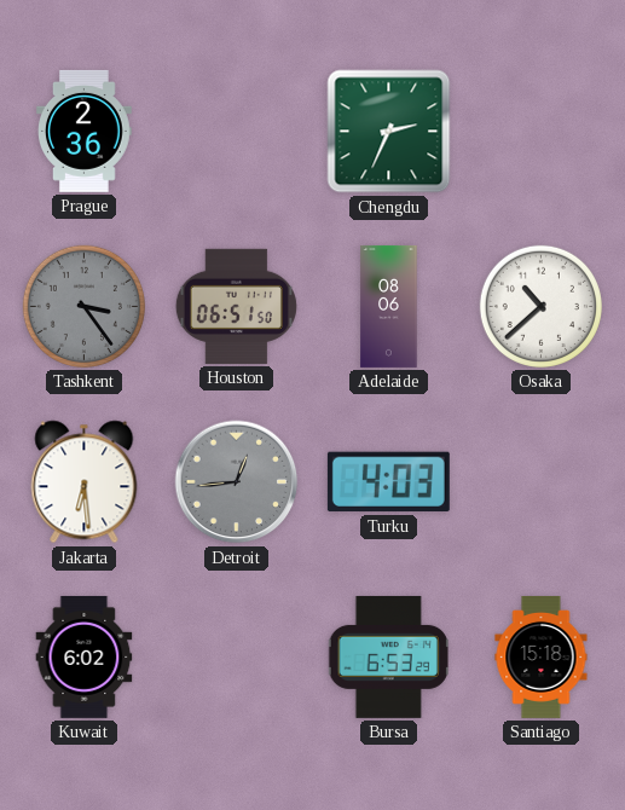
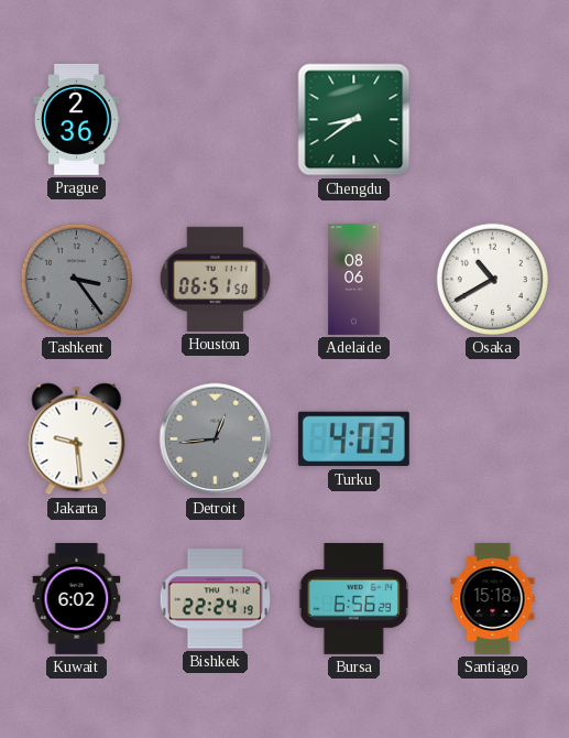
Chengdu: 2:34 -> 8:39 (354, 120)
Osaka: 10:38 -> 10:40 (492, 279)
Jakarta: 6:29 -> 9:29 (77, 439)
Bishkek: none -> 22:24 (216, 599)
Bursa: 6:53 -> 6:56 (353, 598)
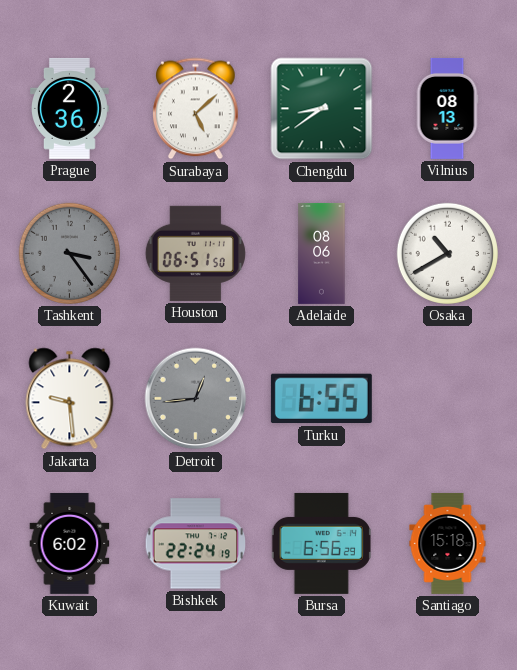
Surabaya: none -> 5:08 (196, 109)
Vilnius: none -> 08:13 (447, 108)
Turku: 4:03 -> 6:55 (321, 399)
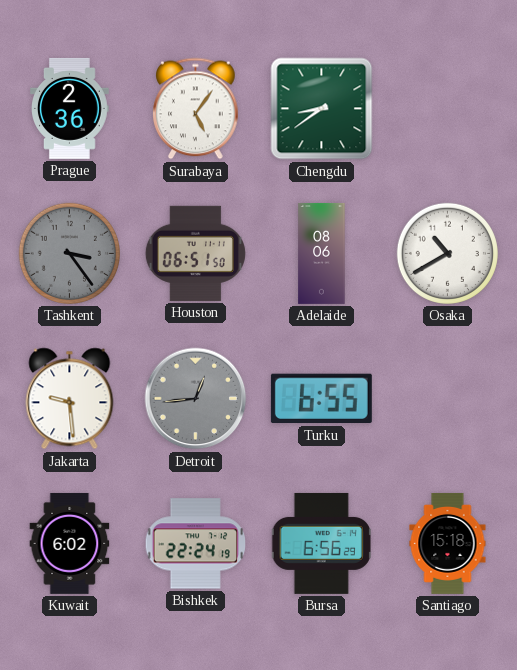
Surabaya: 5:08 -> 5:06 (196, 109)
Vilnius: 08:13 -> none (447, 108)
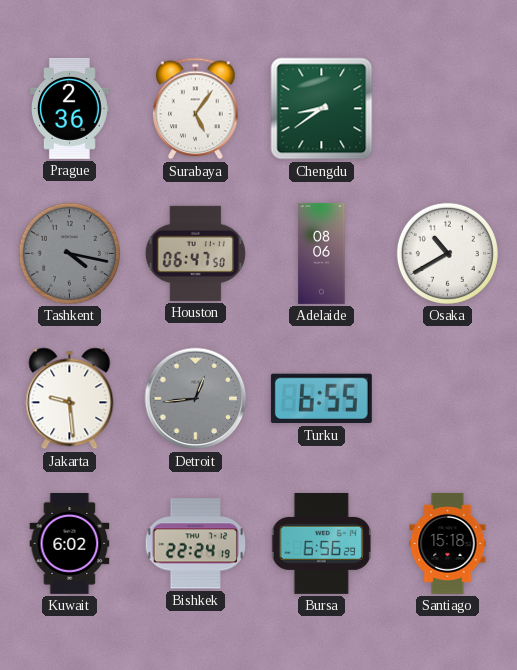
Tashkent: 3:24 -> 4:17 (69, 253)
Houston: 06:51 -> 06:47 (195, 253)
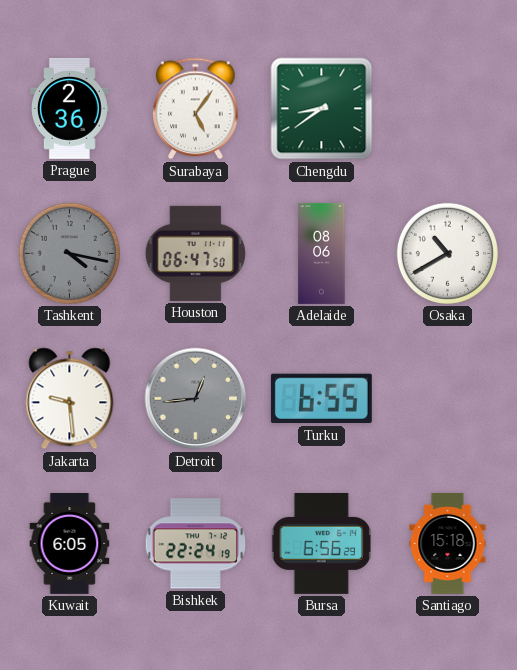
Kuwait: 6:02 -> 6:05 (70, 543)
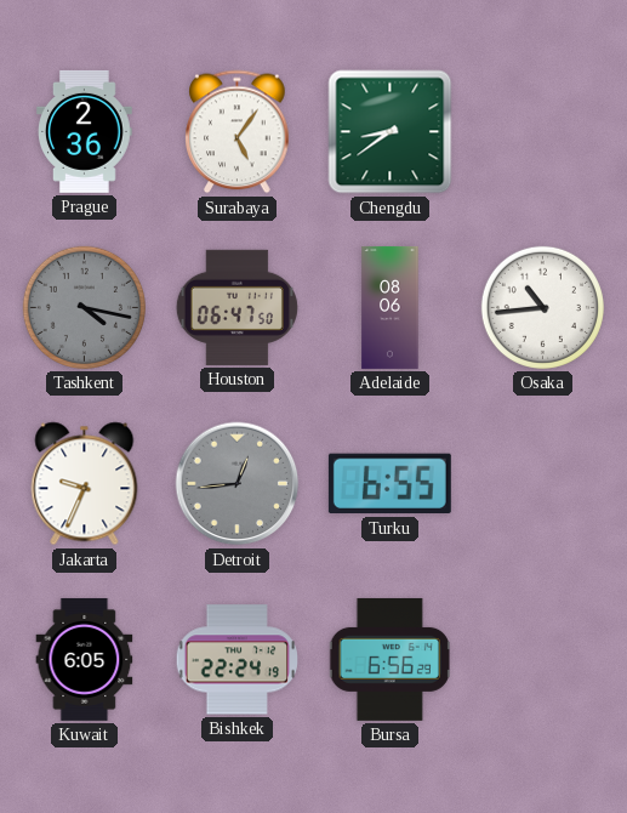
Osaka: 10:40 -> 10:44 (542, 307)
Jakarta: 9:29 -> 9:34 (85, 484)
Santiago: 15:18 -> none (448, 543)
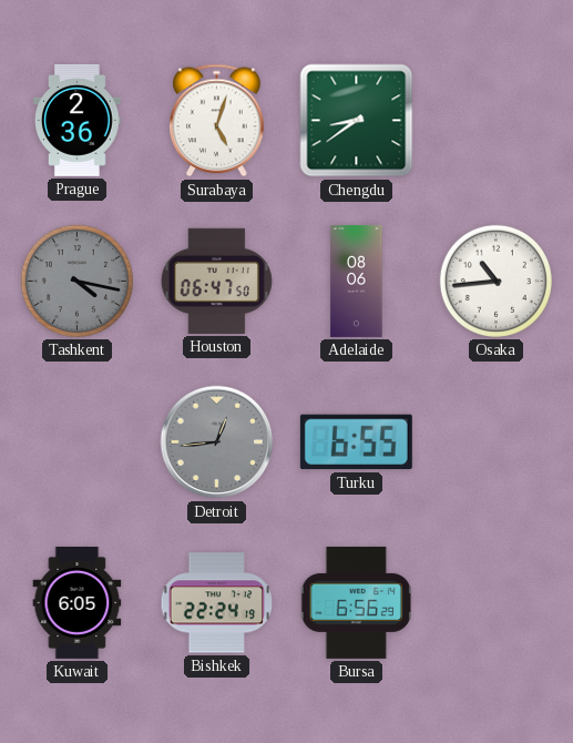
Surabaya: 5:06 -> 5:03 (217, 121)
Jakarta: 9:34 -> none (85, 484)
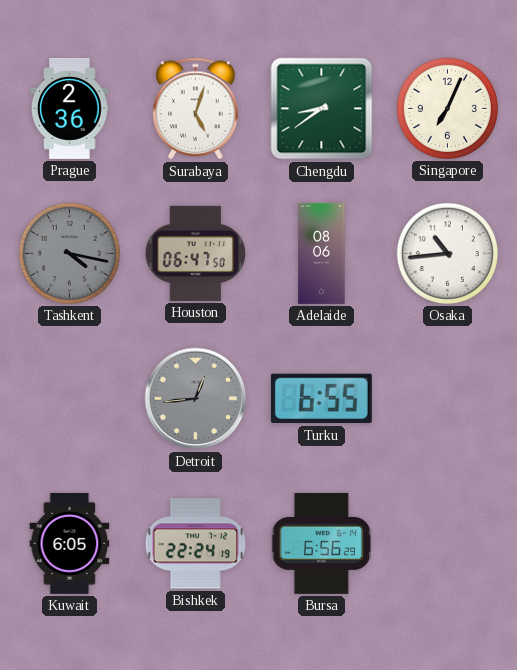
Singapore: none -> 7:04 (447, 108)
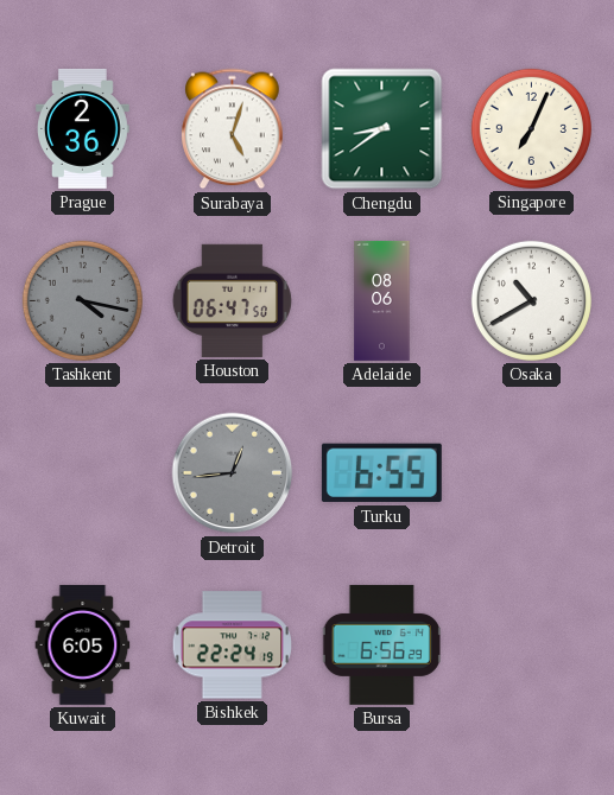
Osaka: 10:44 -> 10:40 (531, 300)
